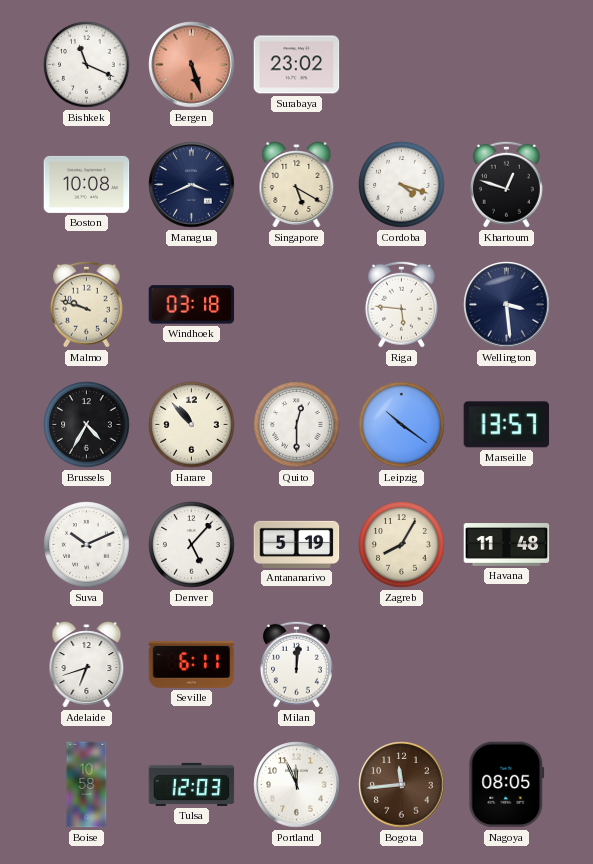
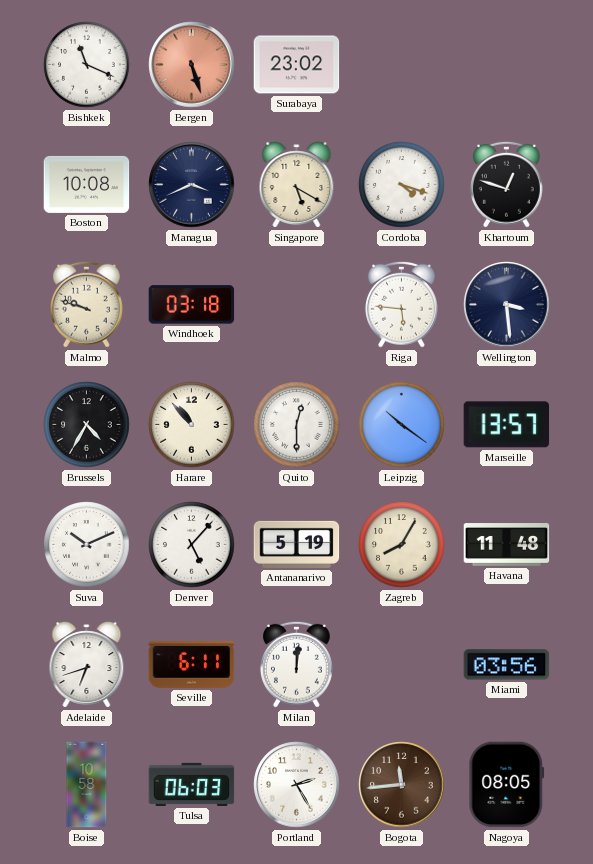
Miami: none -> 03:56 (507, 665)
Tulsa: 12:03 -> 06:03 (192, 784)
Portland: 11:56 -> 2:25 (297, 785)
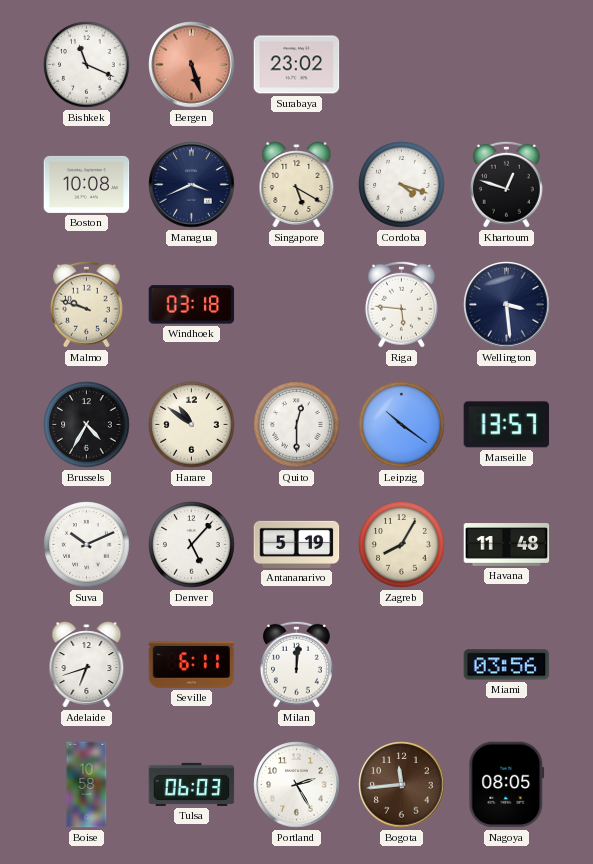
Harare: 10:53 -> 10:51 (192, 425)
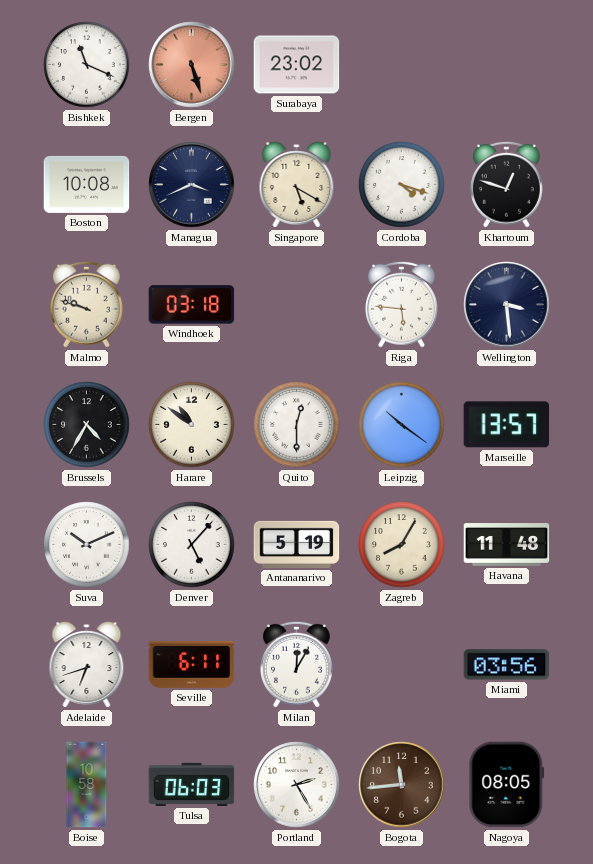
Milan: 12:01 -> 12:05 (296, 664)
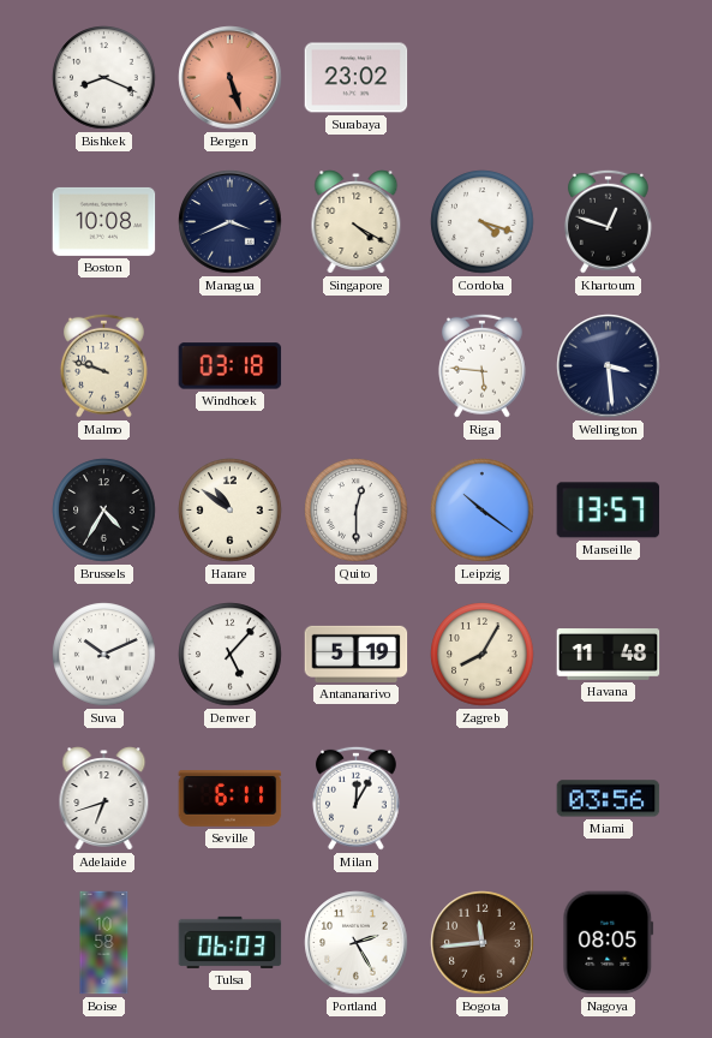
Bishkek: 11:19 -> 8:19 (104, 78)
Singapore: 5:20 -> 4:20 (357, 222)
